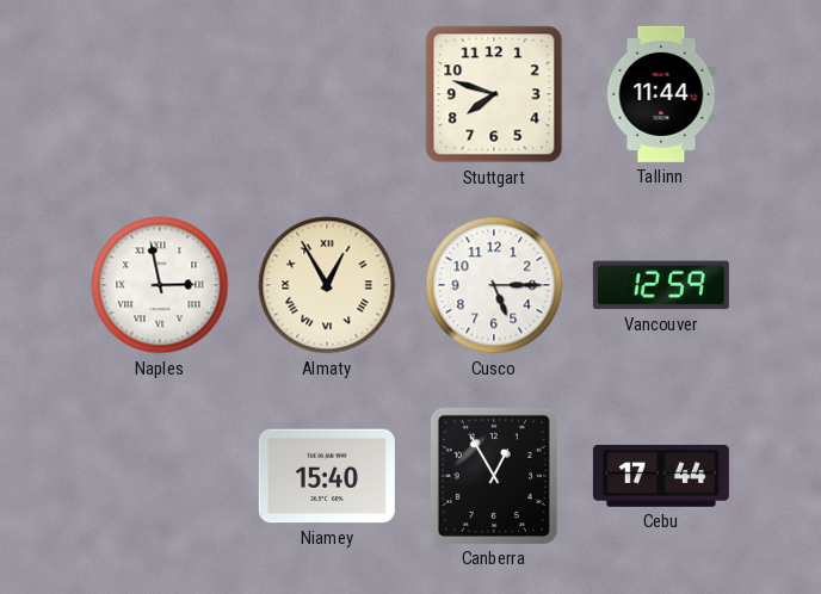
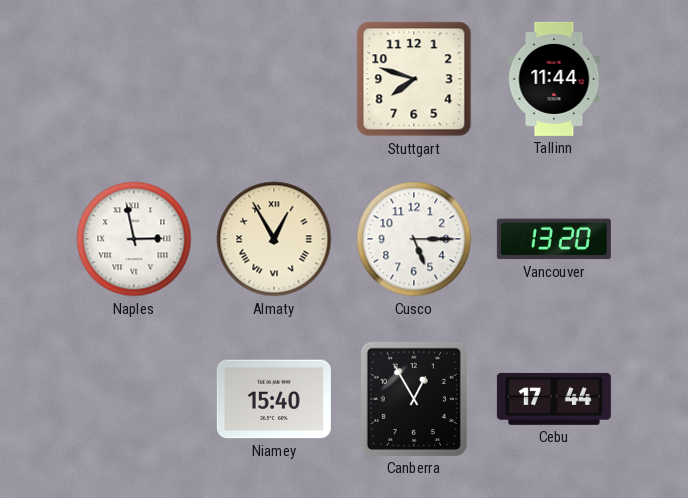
Vancouver: 12:59 -> 13:20 (554, 239)
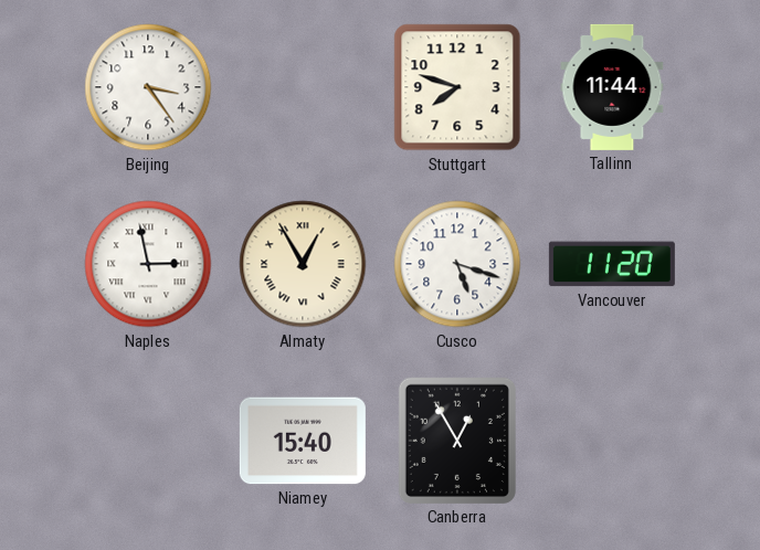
Beijing: none -> 3:24 (148, 87)
Cusco: 5:15 -> 5:18 (457, 264)
Vancouver: 13:20 -> 11:20 (612, 264)
Cebu: 17:44 -> none (554, 399)
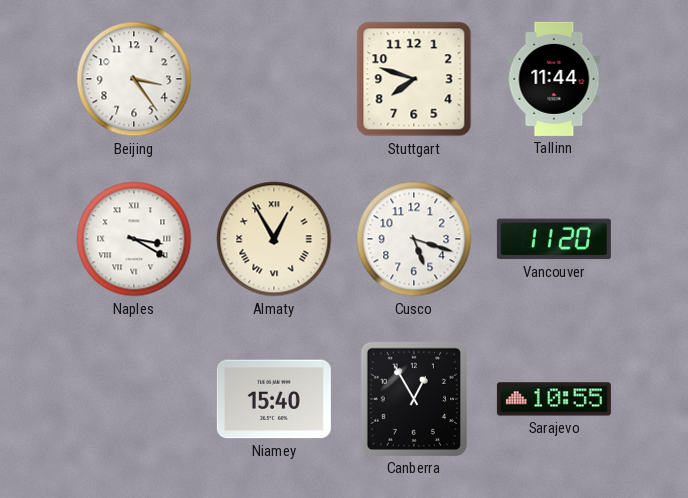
Naples: 2:58 -> 3:20 (134, 239)
Sarajevo: none -> 10:55 (554, 399)
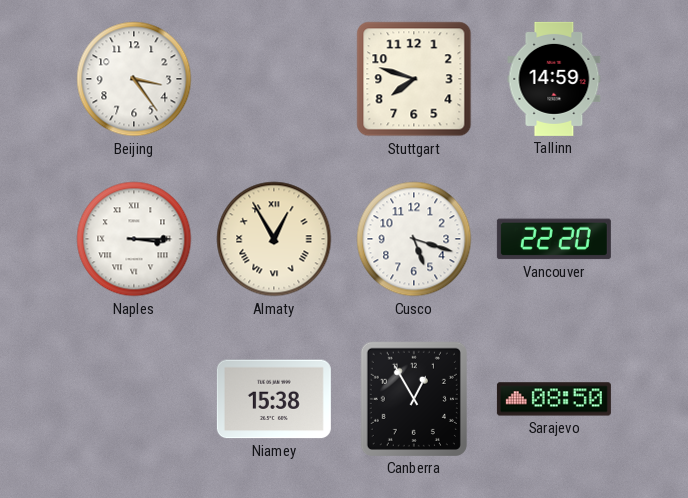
Tallinn: 11:44 -> 14:59 (554, 79)
Naples: 3:20 -> 3:15 (134, 239)
Vancouver: 11:20 -> 22:20 (554, 239)
Niamey: 15:40 -> 15:38 (274, 399)
Sarajevo: 10:55 -> 08:50 (554, 399)
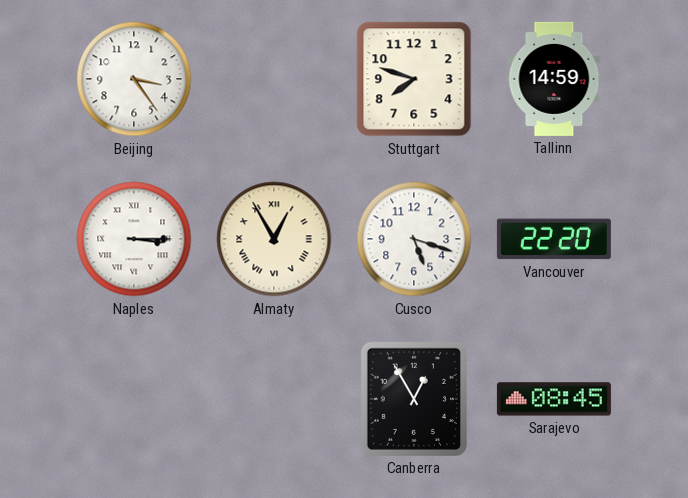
Niamey: 15:38 -> none (274, 399)
Sarajevo: 08:50 -> 08:45 (554, 399)
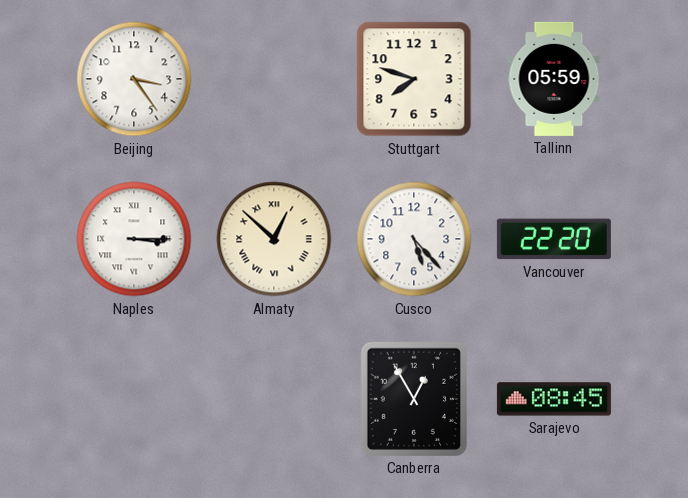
Tallinn: 14:59 -> 05:59 (554, 79)
Almaty: 12:55 -> 12:52 (274, 239)
Cusco: 5:18 -> 5:23 (414, 239)
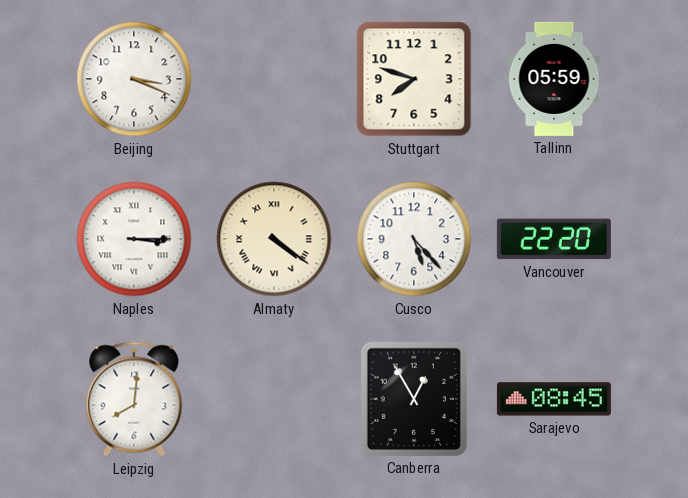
Beijing: 3:24 -> 3:19 (134, 79)
Almaty: 12:52 -> 4:21 (274, 239)
Leipzig: none -> 8:01 (134, 399)
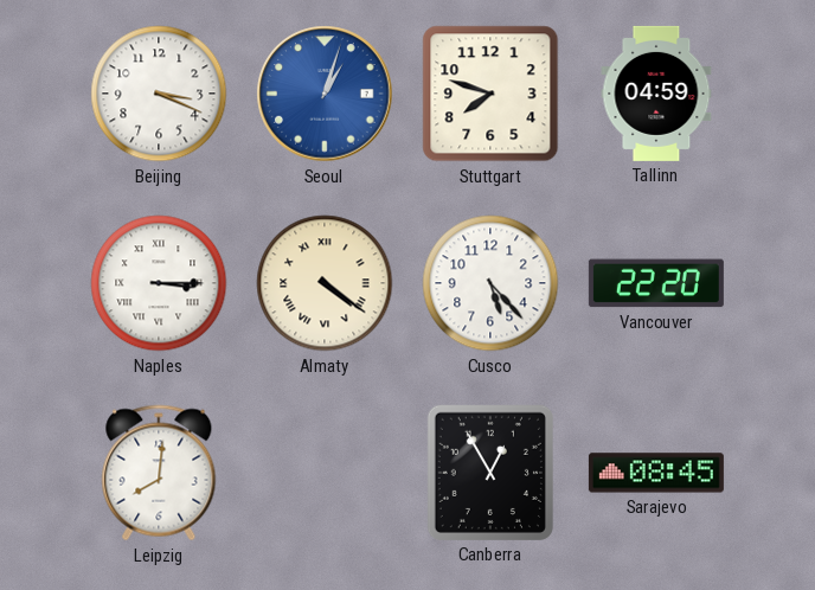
Seoul: none -> 1:03 (325, 94)
Tallinn: 05:59 -> 04:59 (656, 94)
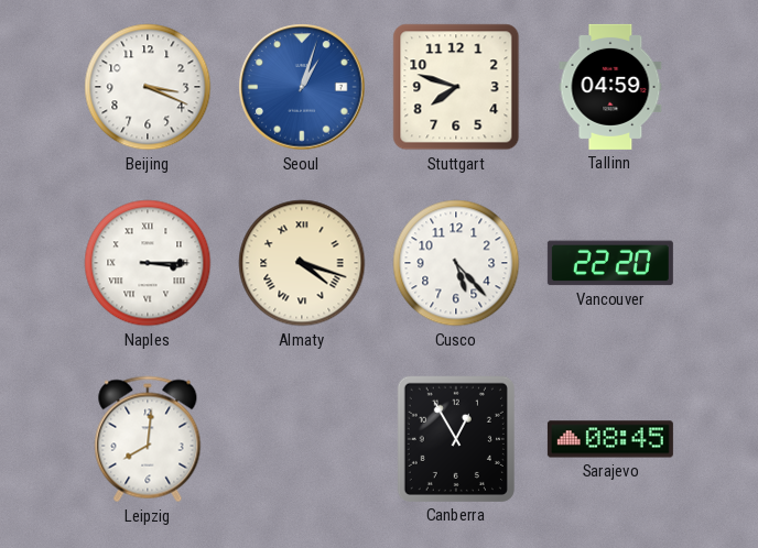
Almaty: 4:21 -> 4:18 (302, 263)
